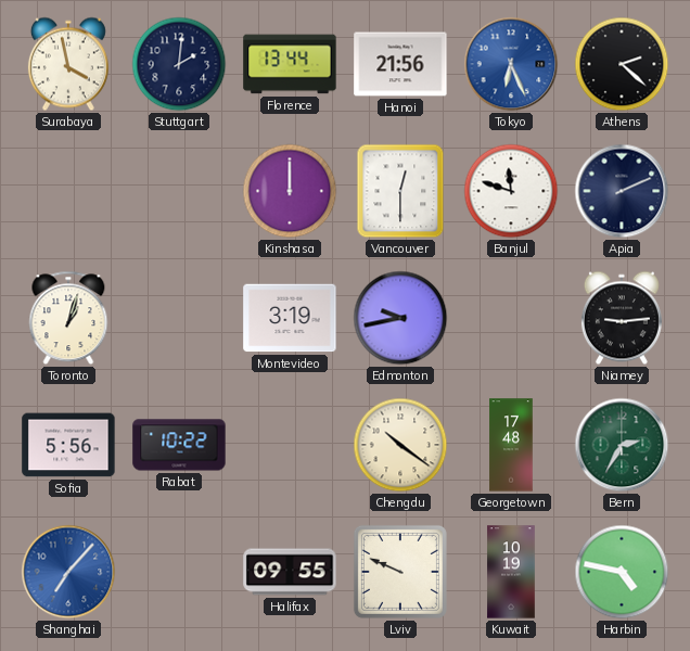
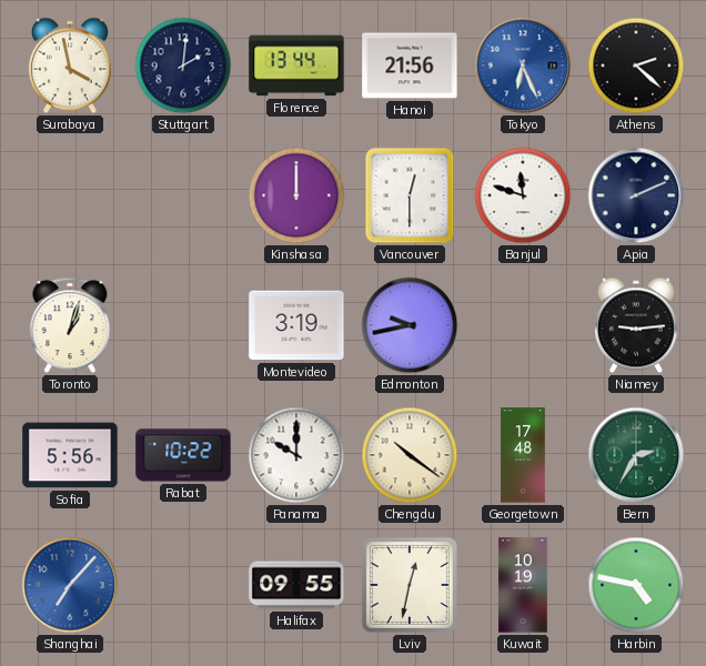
Panama: none -> 10:00 (296, 455)
Lviv: 9:49 -> 12:32 (410, 585)
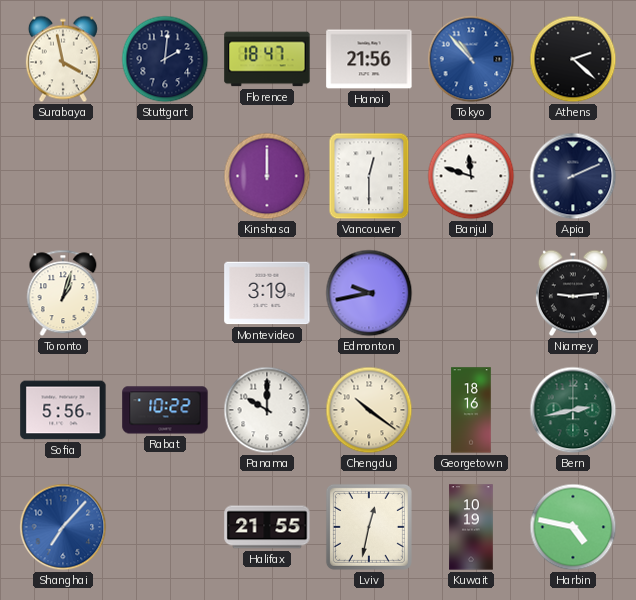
Florence: 13:44 -> 18:47 (267, 59)
Tokyo: 6:26 -> 10:53 (471, 59)
Georgetown: 17:48 -> 18:16 (471, 410)
Bern: 2:35 -> 2:43 (573, 410)
Halifax: 09:55 -> 21:55 (267, 527)
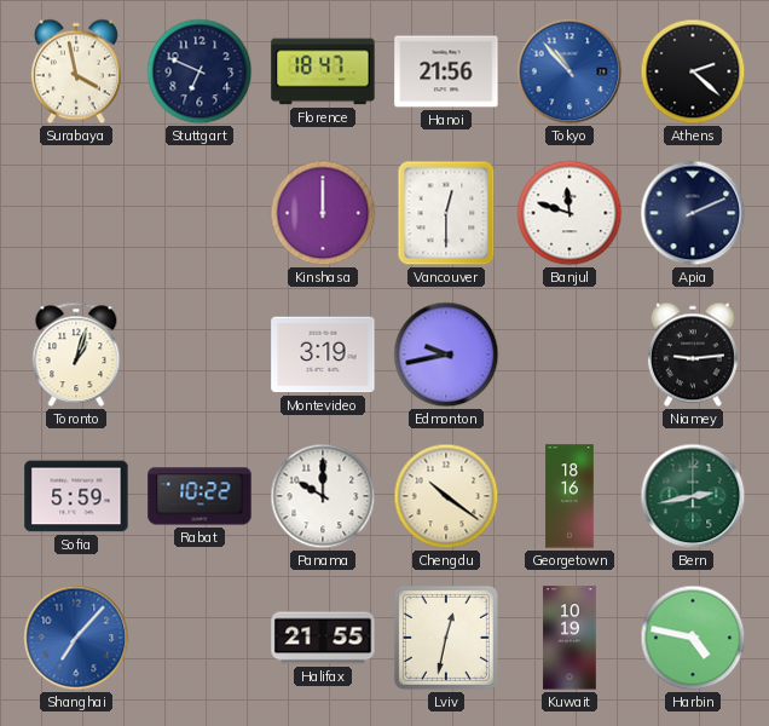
Stuttgart: 2:01 -> 6:49 (200, 71)
Sofia: 5:56 -> 5:59 (76, 496)
